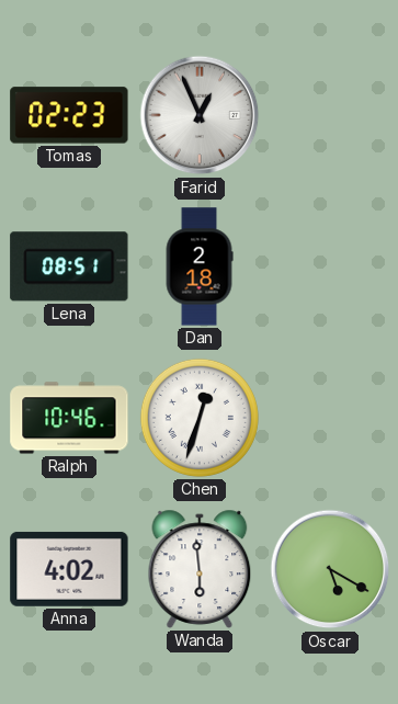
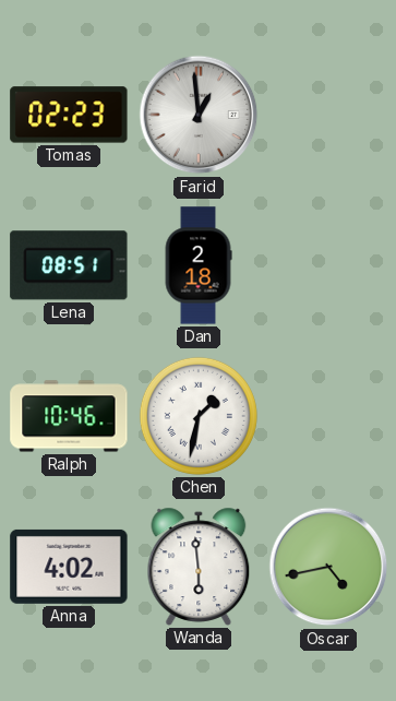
Farid: 12:56 -> 12:59 (199, 115)
Chen: 12:33 -> 1:32 (199, 416)
Oscar: 5:20 -> 4:43 (328, 567)
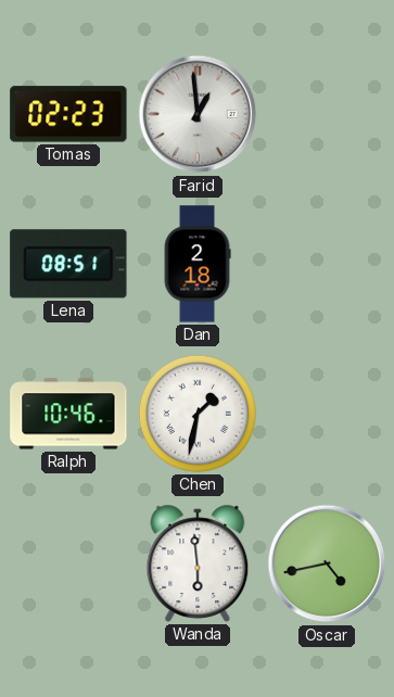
Anna: 4:02 -> none (69, 567)
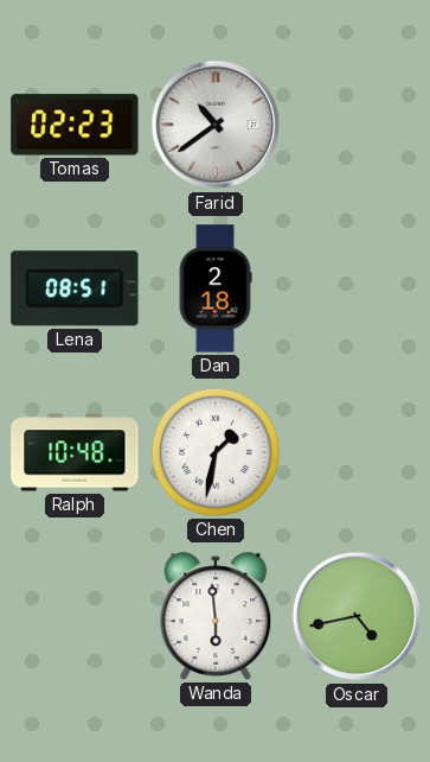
Farid: 12:59 -> 10:39 (216, 125)
Ralph: 10:46 -> 10:48 (75, 452)
